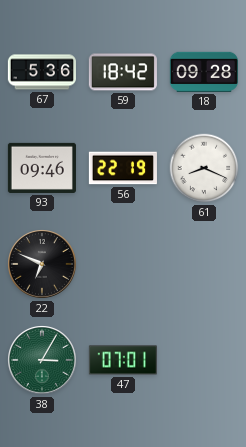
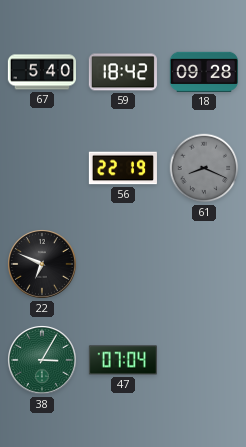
67: 5:36 -> 5:40 (42, 72)
93: 09:46 -> none (42, 168)
61 dial: white -> grey (204, 168)
47: 07:01 -> 07:04 (123, 360)
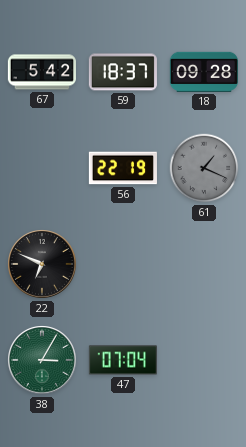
67: 5:40 -> 5:42 (42, 72)
59: 18:42 -> 18:37 (123, 72)
61: 8:19 -> 1:19 (204, 168)
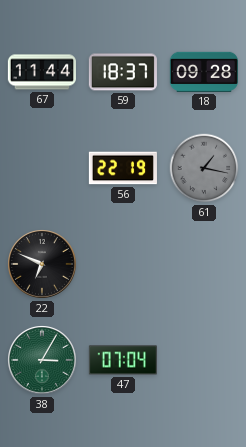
67: 5:42 -> 11:44 (42, 72)
61: 1:19 -> 1:17 (204, 168)
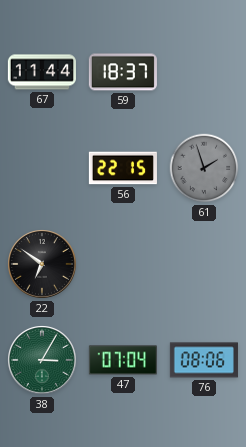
18: 09:28 -> none (204, 72)
56: 22:19 -> 22:15 (123, 168)
61: 1:17 -> 1:57 (204, 168)
22: 6:49 -> 6:51 (43, 265)
76: none -> 08:06 (204, 360)
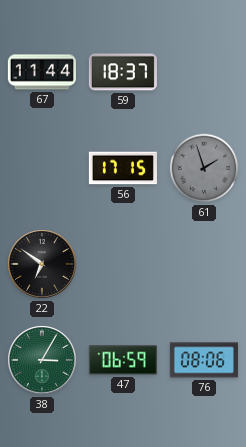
56: 22:15 -> 17:15 (123, 168)
47: 07:04 -> 06:59 (123, 360)
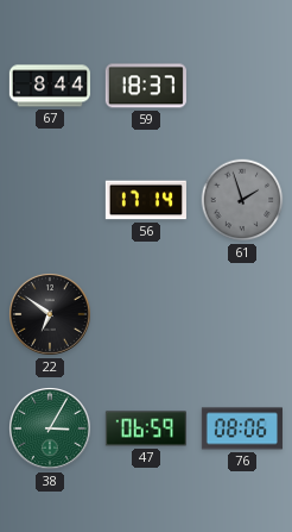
67: 11:44 -> 8:44 (50, 86)
56: 17:15 -> 17:14 (146, 200)
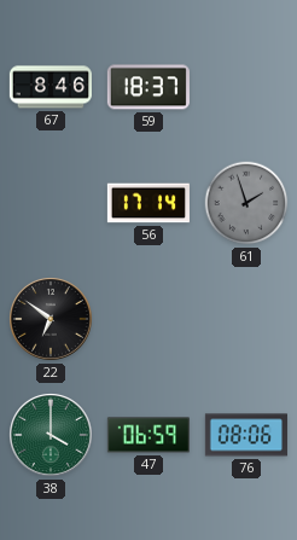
67: 8:44 -> 8:46 (51, 87)
38: 3:05 -> 4:00 (52, 436)
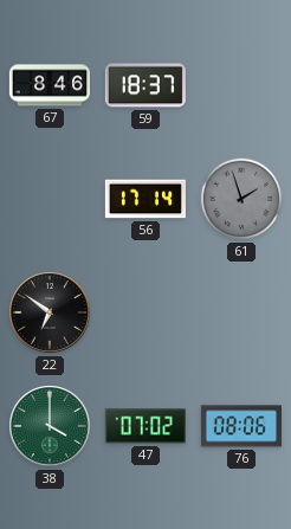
47: 06:59 -> 07:02 (145, 426)
